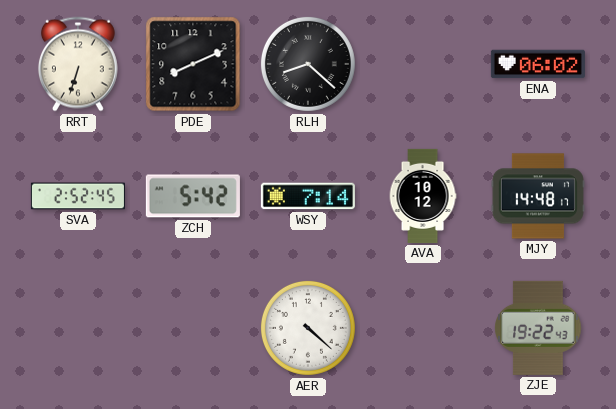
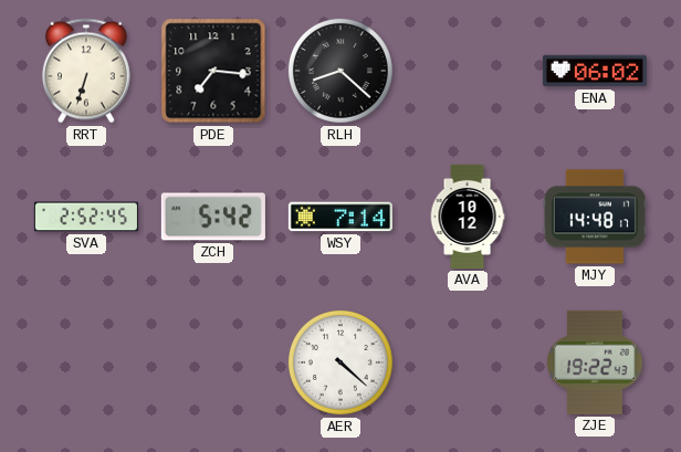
PDE: 8:11 -> 7:16 (213, 71)
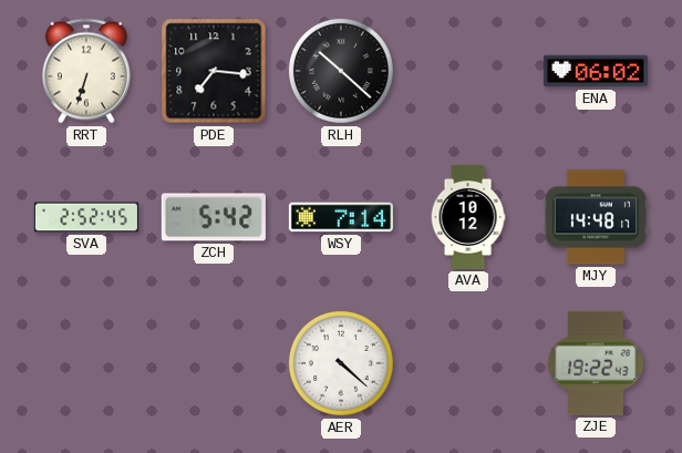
RLH: 8:22 -> 10:22 (341, 71)
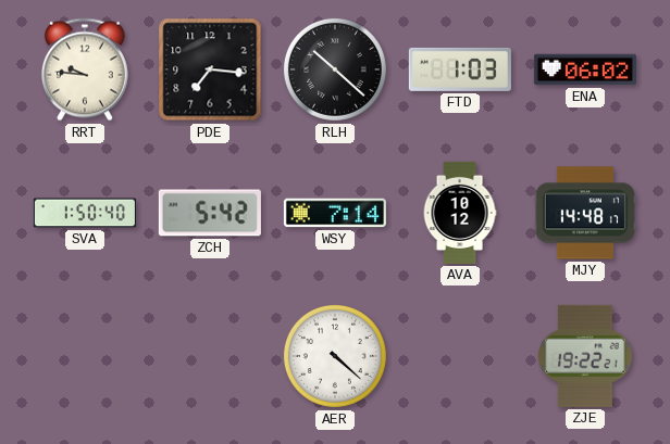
RRT: 6:33 -> 9:46 (85, 69)
FTD: none -> 1:03 (460, 69)
SVA: 2:52 -> 1:50 (85, 213)
ZJE: 19:22:43 -> 19:22:21 (585, 356)
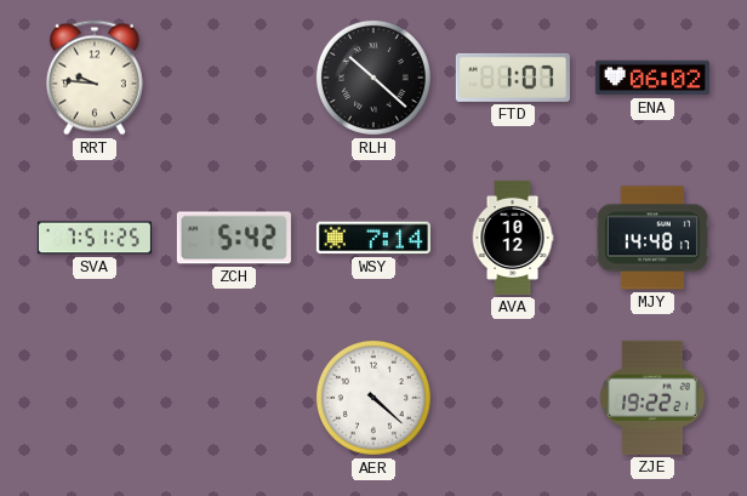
PDE: 7:16 -> none (210, 69)
FTD: 1:03 -> 1:07 (513, 78)
SVA: 1:50 -> 7:51 (95, 238)
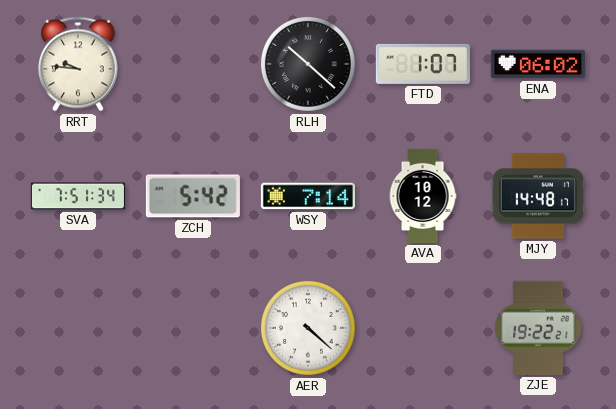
SVA: 7:51:25 -> 7:51:34 (78, 196)
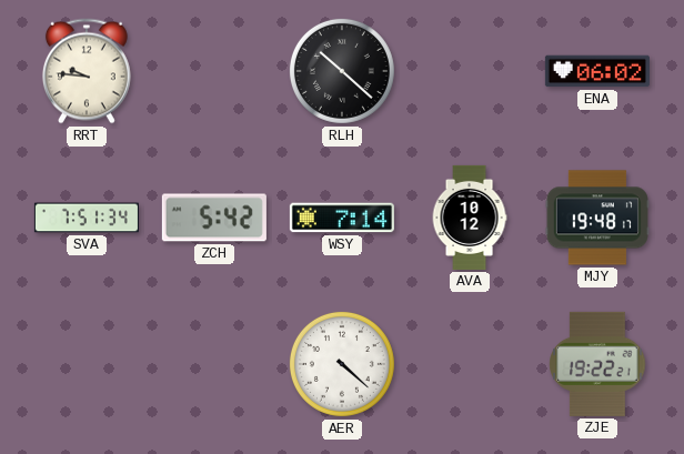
FTD: 1:07 -> none (423, 64)
MJY: 14:48 -> 19:48 (597, 218)
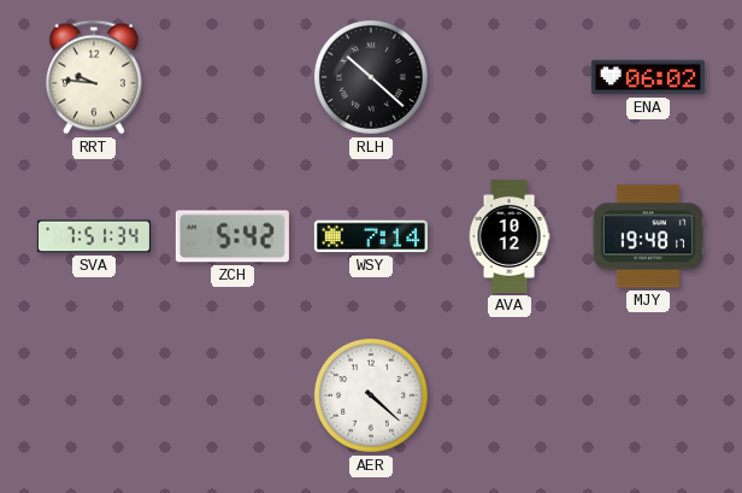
ZJE: 19:22 -> none (597, 364)
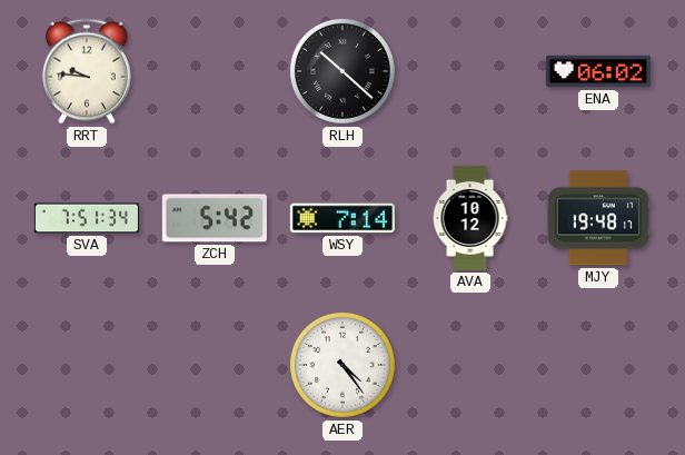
AER: 4:22 -> 4:24 (343, 365)
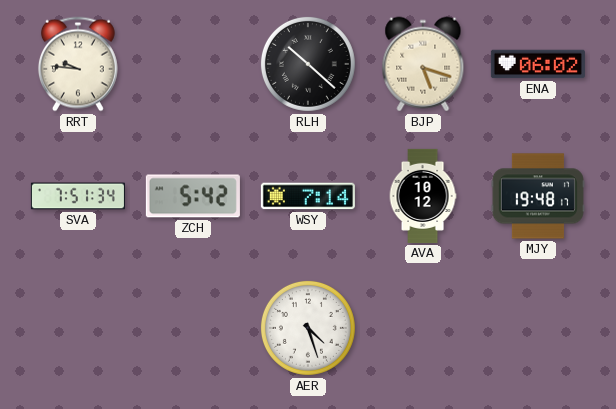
BJP: none -> 5:18 (423, 64)
AER: 4:24 -> 4:27 (308, 328)
